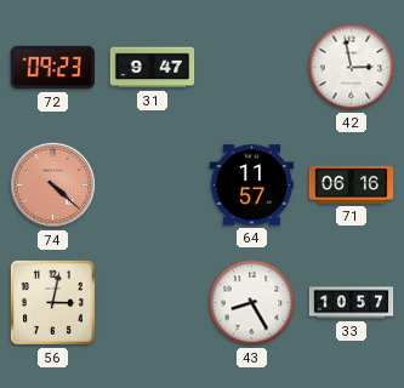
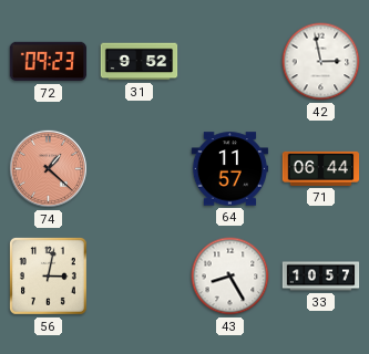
31: 9:47 -> 9:52 (140, 62)
74: 4:22 -> 1:22 (48, 168)
71: 06:16 -> 06:44 (321, 168)
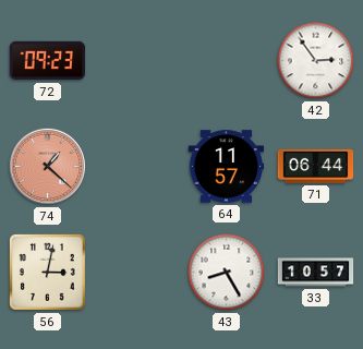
31: 9:52 -> none (140, 62)
42: 2:58 -> 2:54 (316, 61)
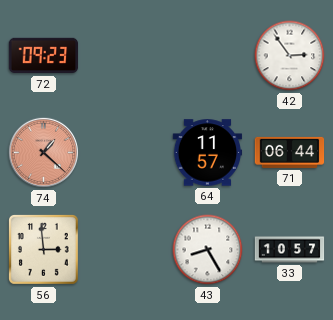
56: 3:02 -> 2:59 (44, 250)
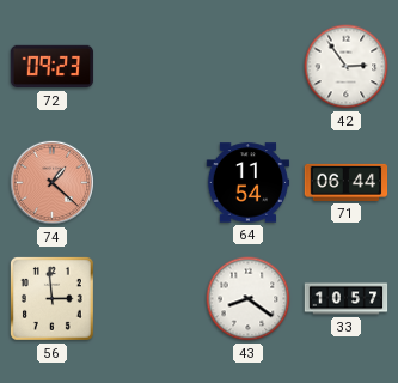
64: 11:57 -> 11:54 (249, 183)
43: 8:25 -> 8:21 (249, 299)
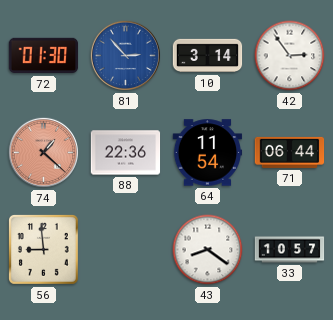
72: 09:23 -> 01:30 (44, 56)
81: none -> 2:53 (125, 55)
10: none -> 3:14 (208, 56)
88: none -> 22:36 (126, 153)
56: 2:59 -> 8:59 (44, 250)
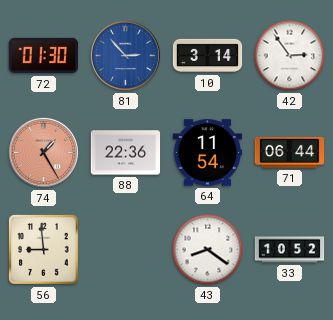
74: 1:22 -> 1:25 (43, 152)
33: 10:57 -> 10:52 (290, 250)
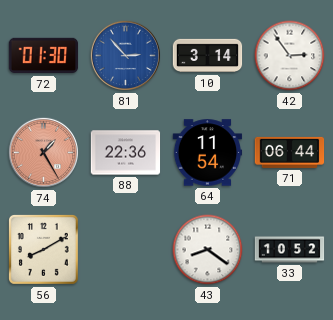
56: 8:59 -> 8:10 (44, 250)
